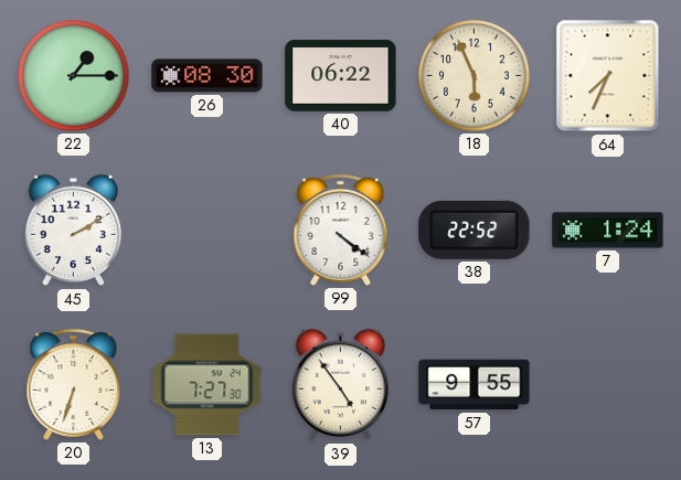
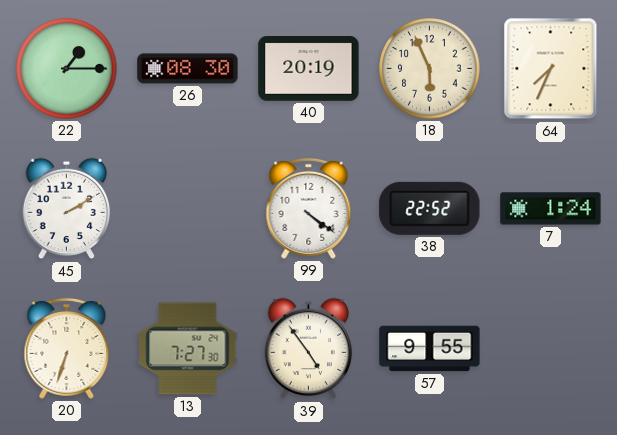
40: 06:22 -> 20:19 (309, 69)
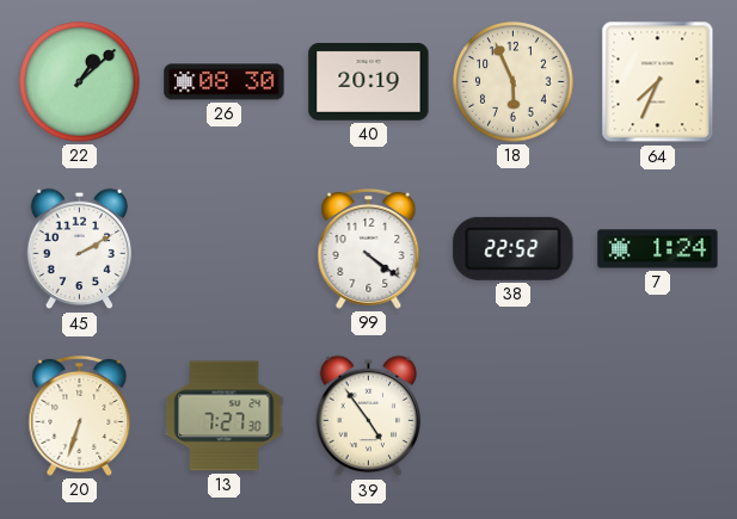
22: 1:15 -> 1:08 (80, 82)
57: 9:55 -> none (430, 349)
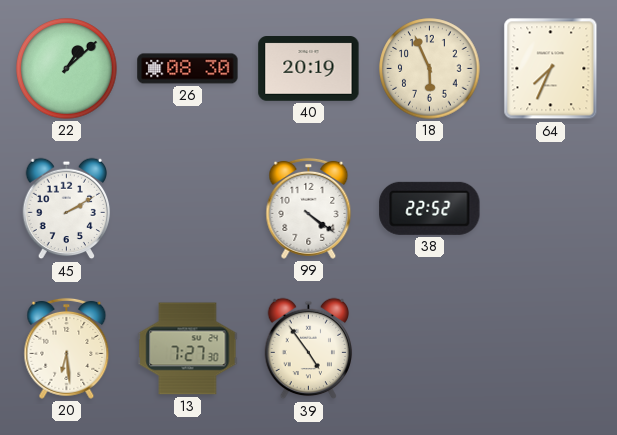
7: 1:24 -> none (658, 249)
20: 6:33 -> 6:29 (67, 348)
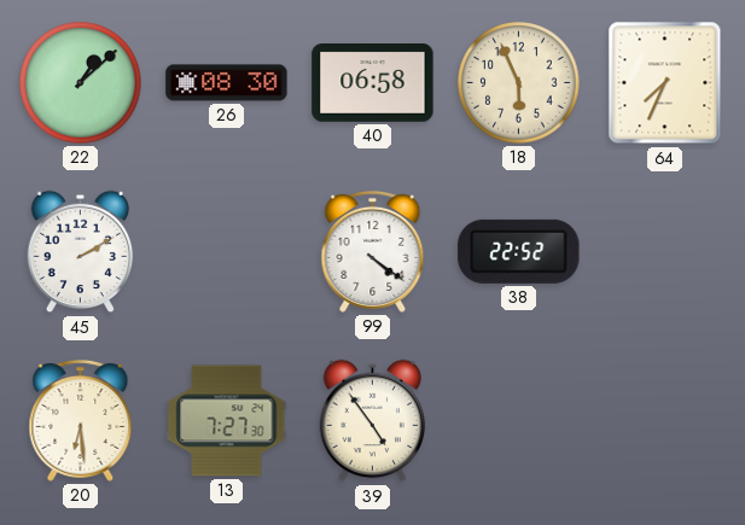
40: 20:19 -> 06:58 (373, 83)
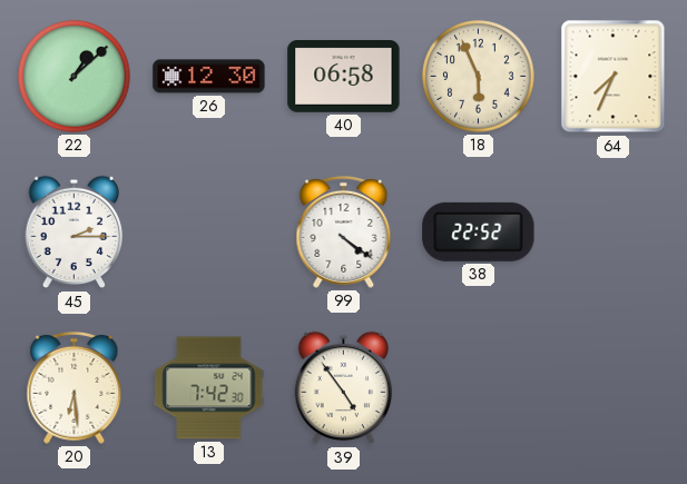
26: 08:30 -> 12:30 (209, 77)
45: 2:10 -> 2:15 (75, 233)
13: 7:27 -> 7:42 (209, 388)
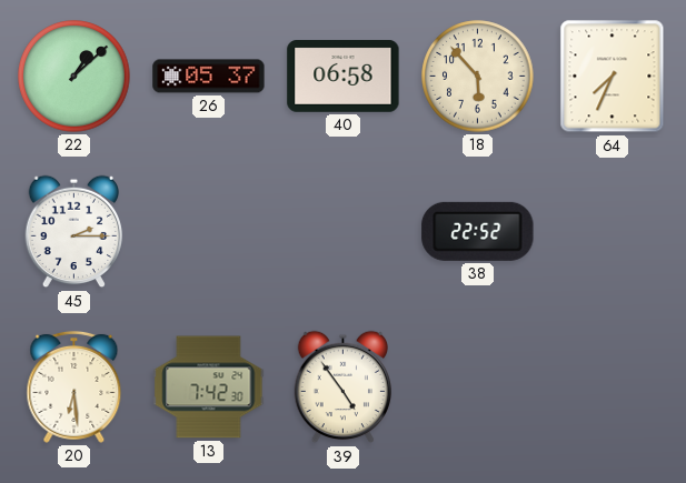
26: 12:30 -> 05:37 (209, 77)
18: 5:56 -> 5:53 (478, 77)
99: 4:21 -> none (344, 231)
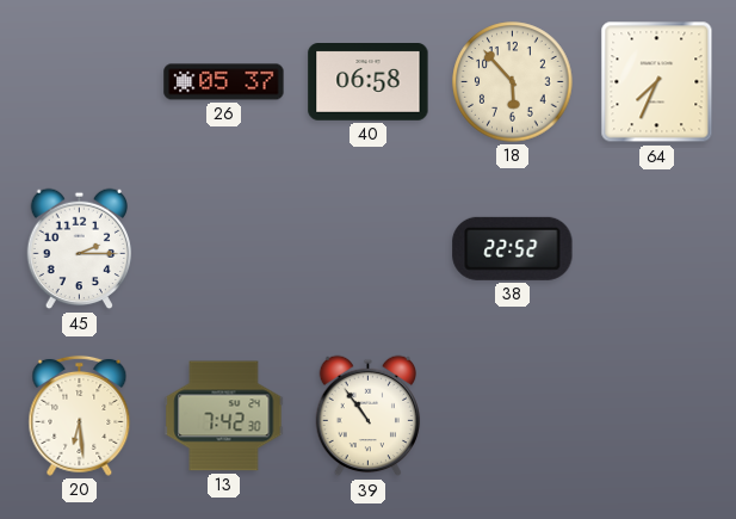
22: 1:08 -> none (74, 77)
39: 4:54 -> 10:54 (369, 416)
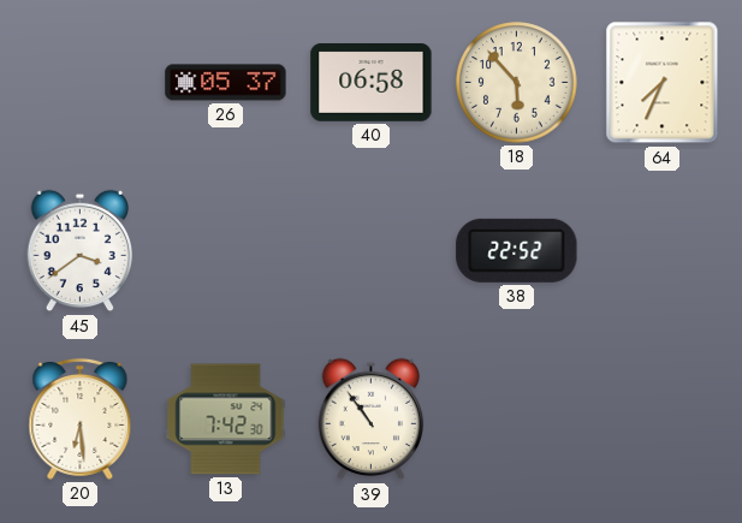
45: 2:15 -> 3:39 (81, 251)
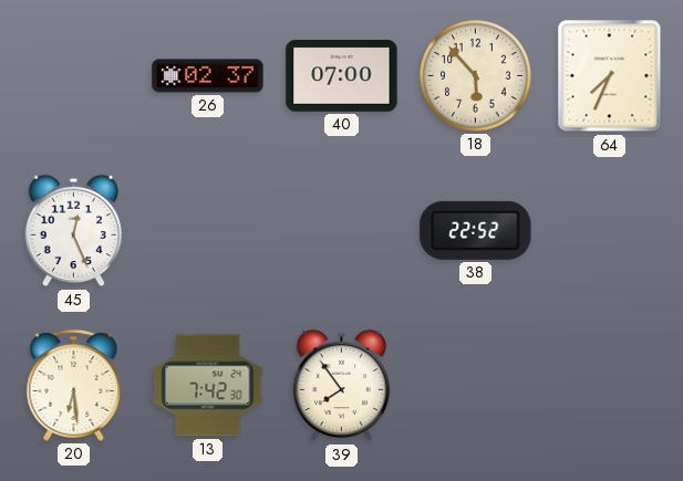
26: 05:37 -> 02:37 (208, 76)
40: 06:58 -> 07:00 (342, 76)
45: 3:39 -> 12:26 (74, 231)
39: 10:54 -> 7:54 (342, 386)
